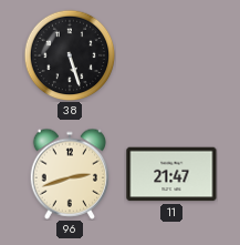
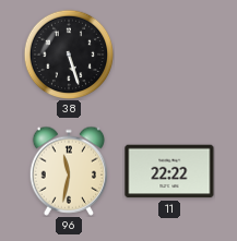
96: 2:42 -> 11:32 (68, 171)
11: 21:47 -> 22:22 (169, 171)
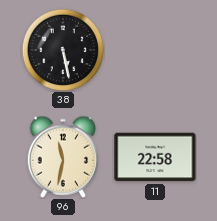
38: 5:27 -> 5:28 (63, 50)
11: 22:22 -> 22:58 (155, 157)
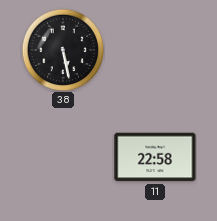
96: 11:32 -> none (62, 157)
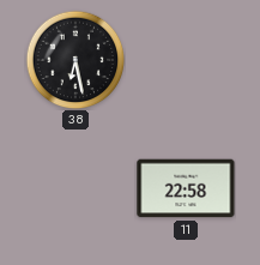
38: 5:28 -> 6:28 (75, 60)
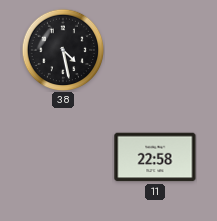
38: 6:28 -> 4:28 (63, 50)
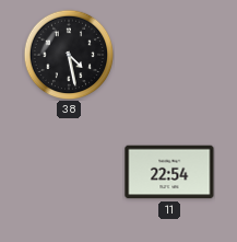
11: 22:58 -> 22:54 (169, 172)
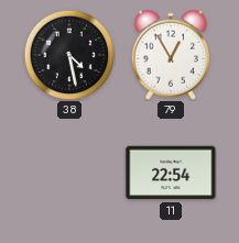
79: none -> 12:55 (170, 55)
